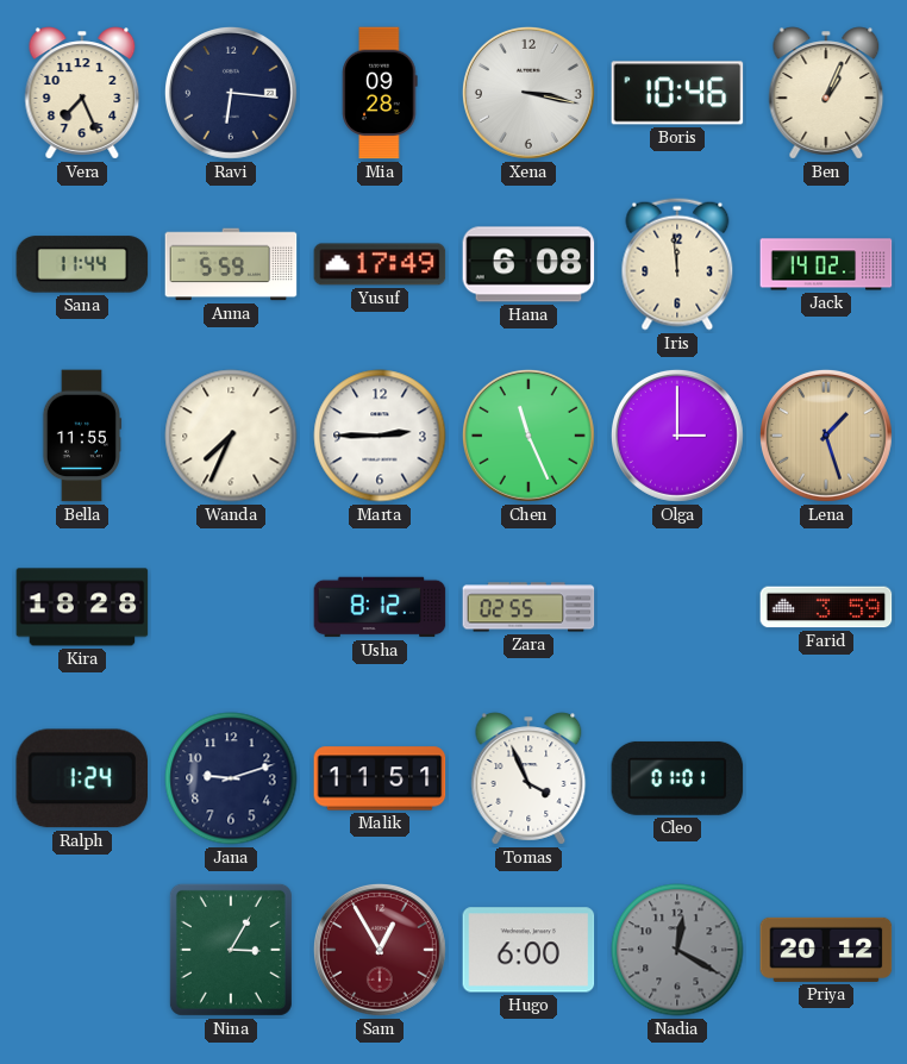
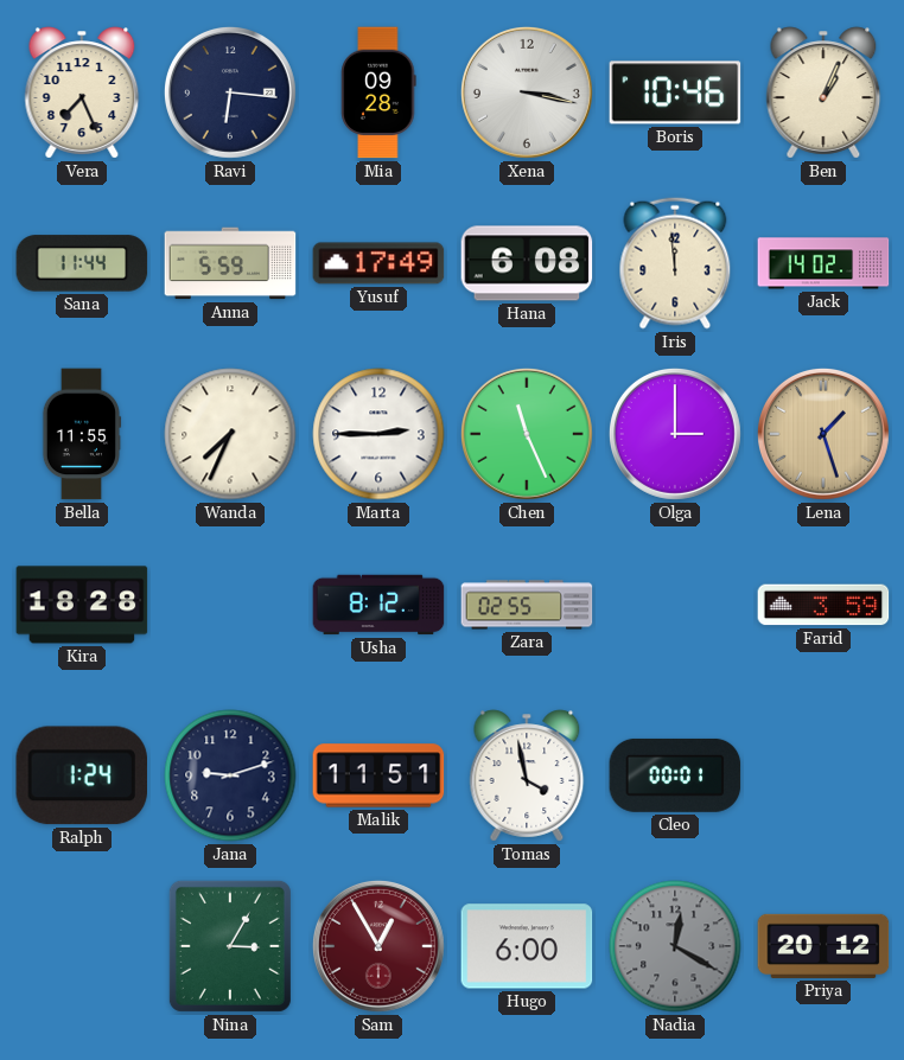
Tomas: 3:56 -> 3:58 (527, 775)
Cleo: 01:01 -> 00:01 (675, 775)
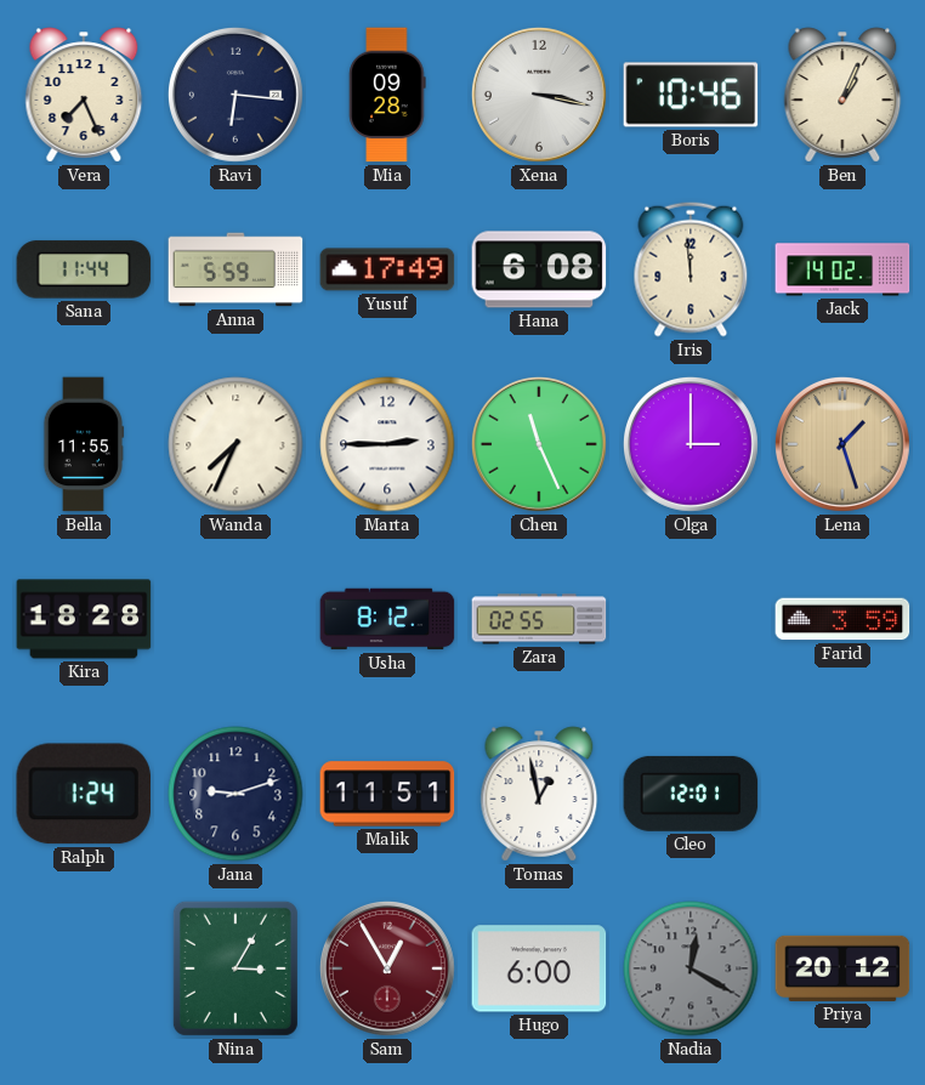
Tomas: 3:58 -> 12:58 (539, 794)
Cleo: 00:01 -> 12:01 (691, 794)
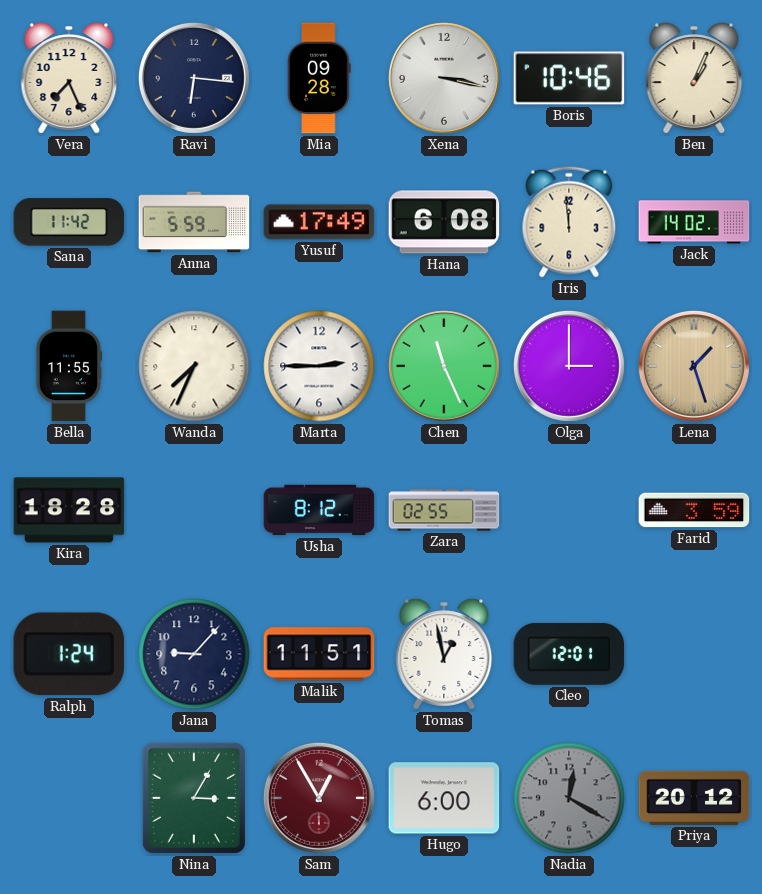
Sana: 11:44 -> 11:42 (69, 222)
Jana: 9:12 -> 9:07 (194, 654)
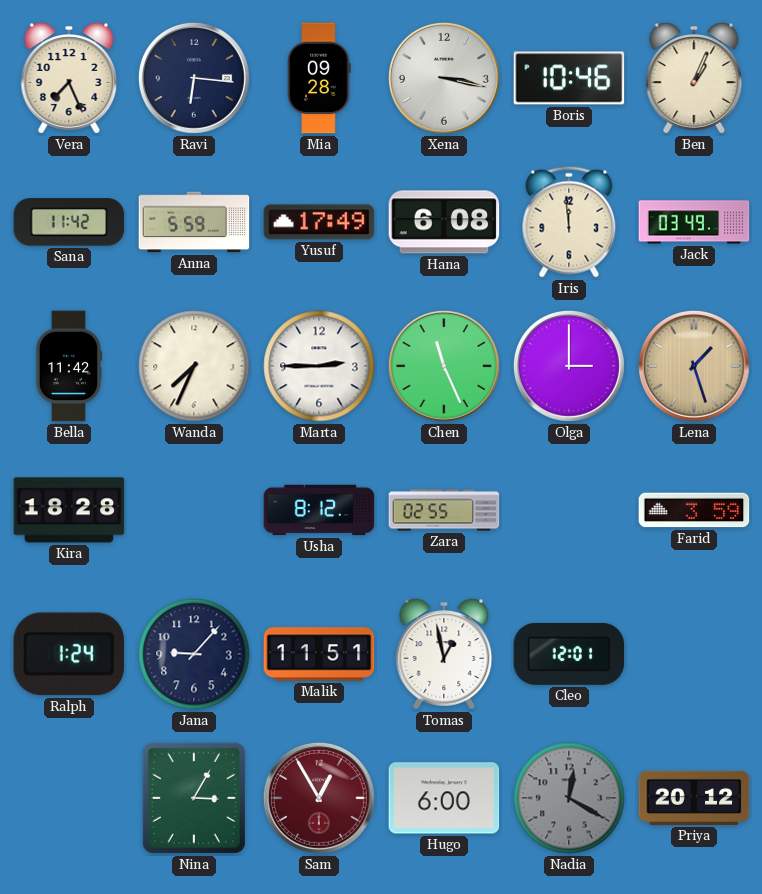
Jack: 14:02 -> 03:49 (694, 222)
Bella: 11:55 -> 11:42 (69, 366)
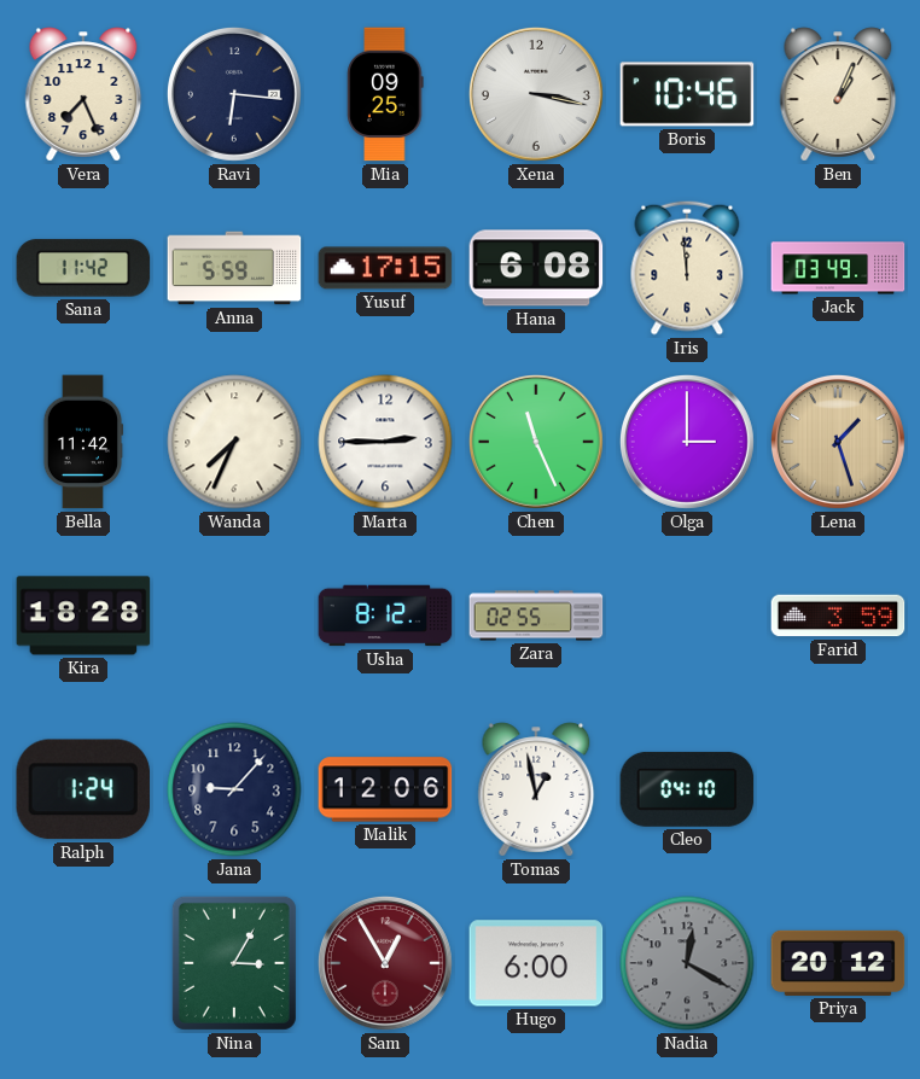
Mia: 09:28 -> 09:25 (385, 94)
Yusuf: 17:49 -> 17:15 (385, 268)
Malik: 11:51 -> 12:06 (385, 789)
Cleo: 12:01 -> 04:10 (687, 789)
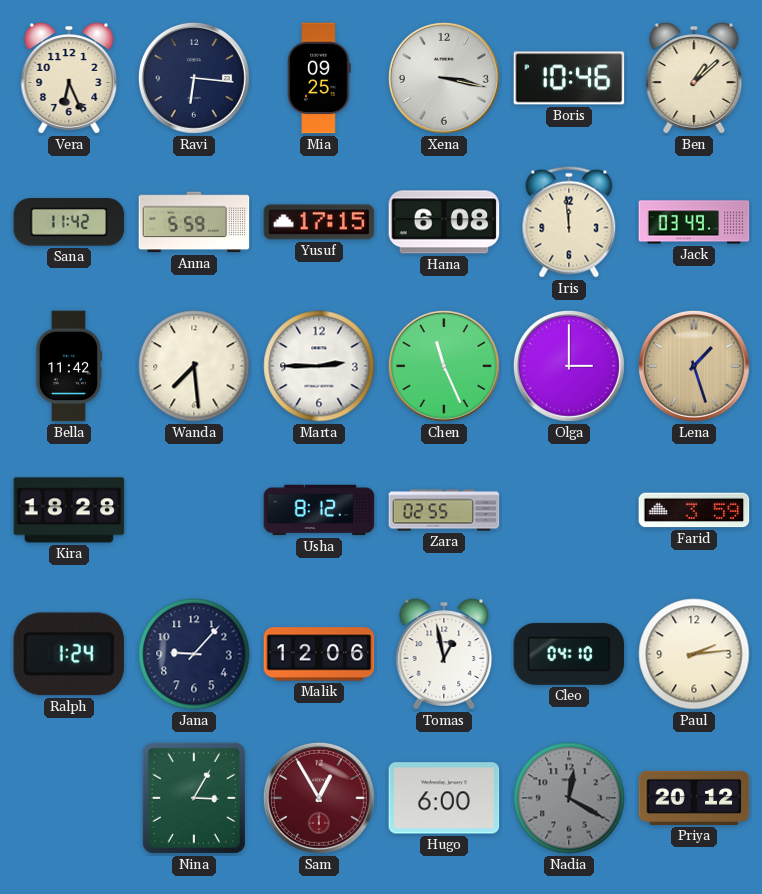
Vera: 7:26 -> 6:26 (69, 78)
Ben: 1:04 -> 1:08 (694, 78)
Wanda: 7:34 -> 7:29 (194, 366)
Paul: none -> 2:14 (694, 654)
